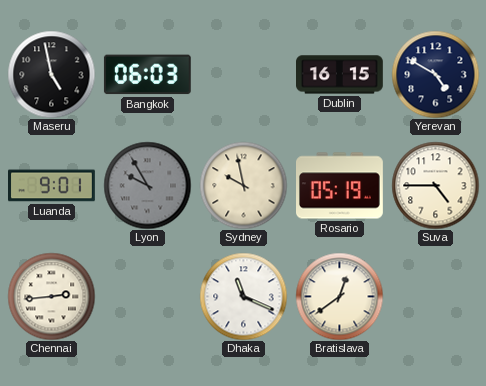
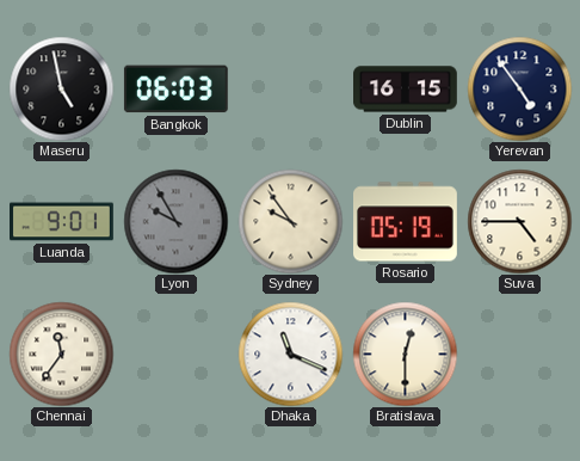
Yerevan: 4:50 -> 4:54 (519, 88)
Sydney: 9:58 -> 9:54 (290, 221)
Chennai: 2:44 -> 11:36 (61, 354)
Bratislava: 12:39 -> 12:30 (405, 354)
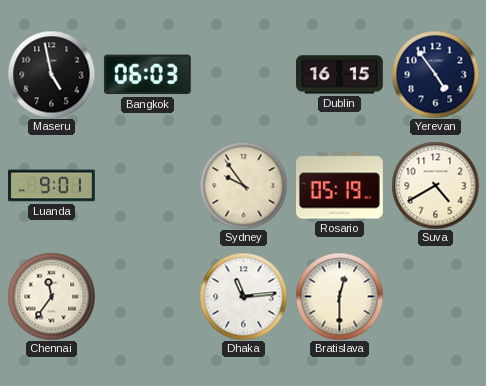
Lyon: 9:55 -> none (175, 221)
Suva: 4:45 -> 4:40 (435, 185)
Dhaka: 11:19 -> 11:14 (243, 296)
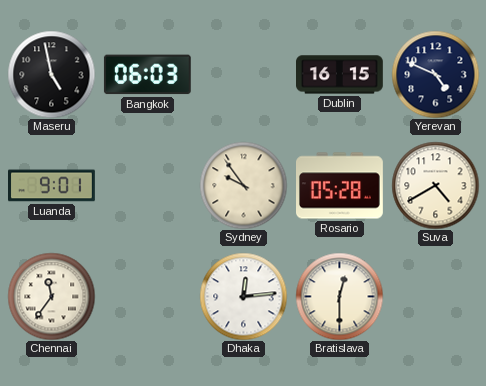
Yerevan: 4:54 -> 4:49 (435, 74)
Rosario: 05:19 -> 05:28 (340, 186)
Dhaka: 11:14 -> 12:14 (243, 296)
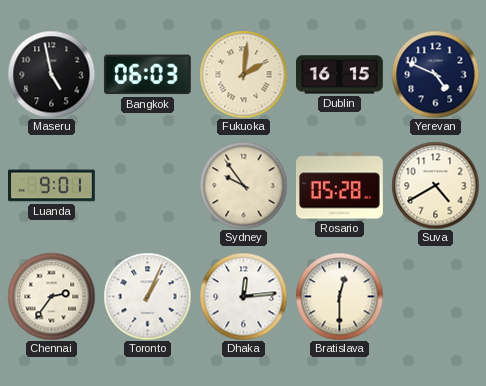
Fukuoka: none -> 2:01 (243, 74)
Chennai: 11:36 -> 2:36 (51, 296)
Toronto: none -> 1:04 (147, 296)
